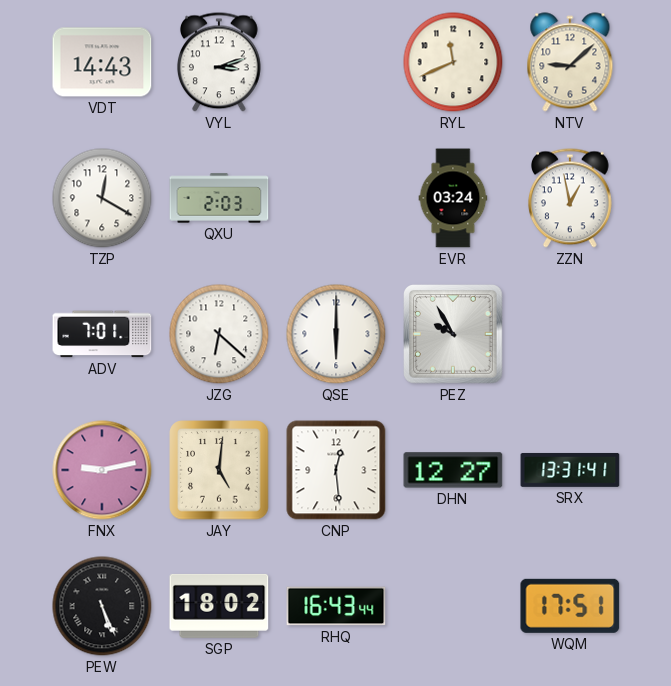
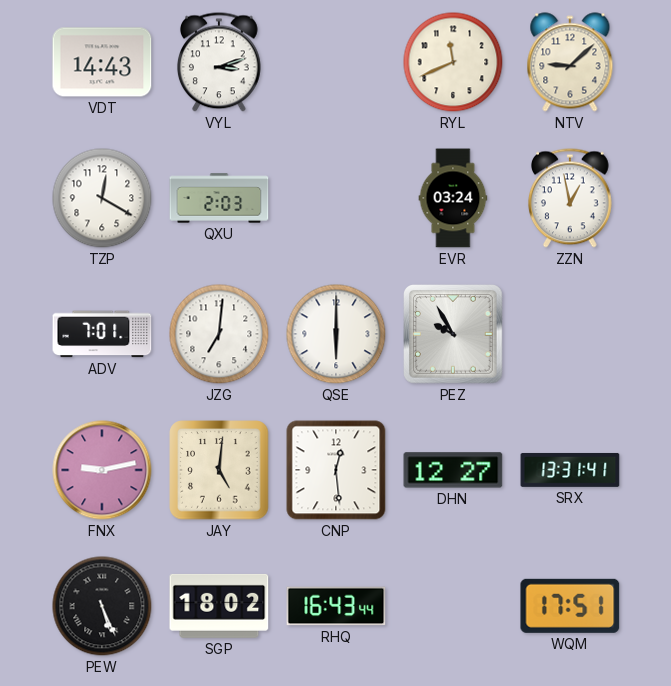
JZG: 6:22 -> 7:01 (219, 334)
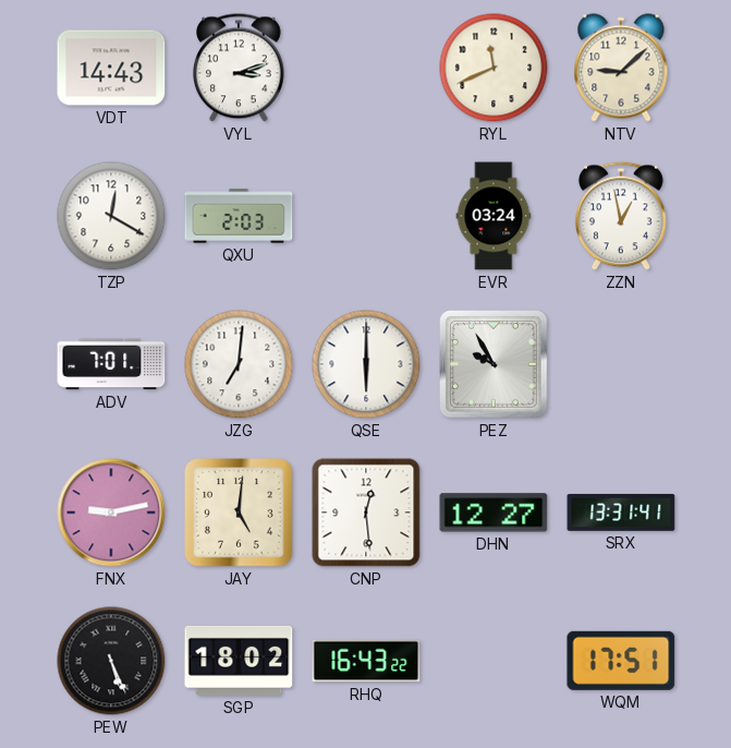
RHQ: 16:43:44 -> 16:43:22 (366, 661)
